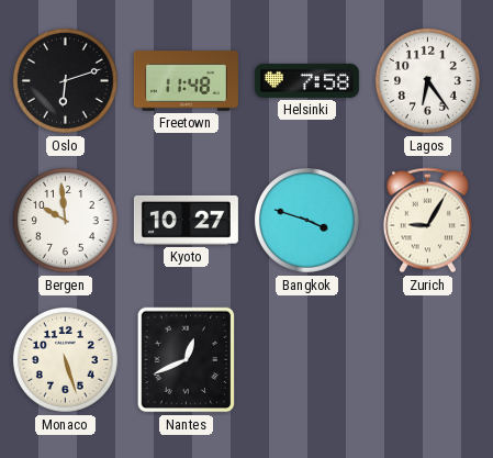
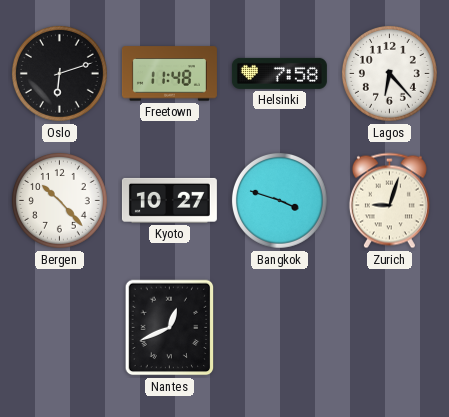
Lagos: 6:24 -> 6:23 (389, 73)
Bergen: 9:59 -> 10:23 (59, 200)
Zurich: 9:05 -> 9:03 (389, 201)
Monaco: 5:27 -> none (65, 359)
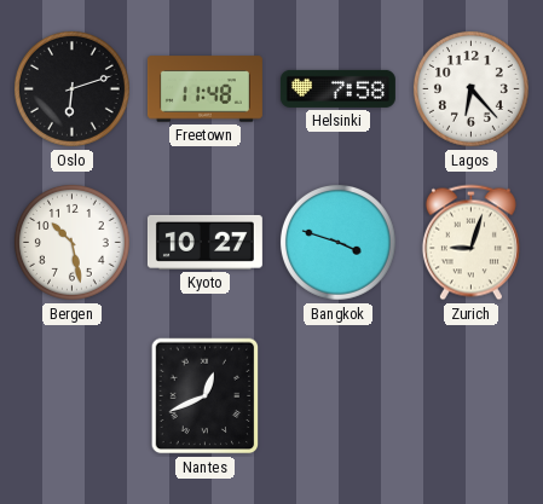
Bergen: 10:23 -> 10:28 (71, 242)
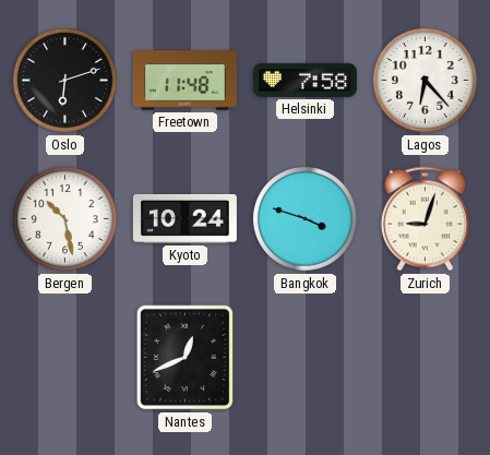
Kyoto: 10:27 -> 10:24 (184, 218)
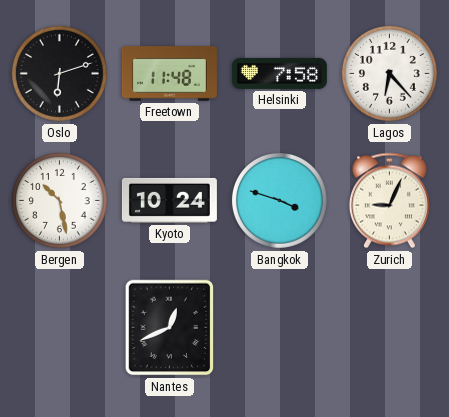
Zurich: 9:03 -> 9:04 (389, 201)
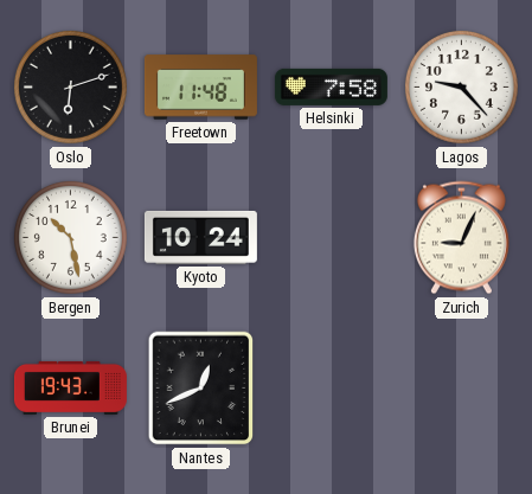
Lagos: 6:23 -> 9:23 (461, 86)
Bangkok: 3:48 -> none (279, 200)
Brunei: none -> 19:43 (70, 387)
